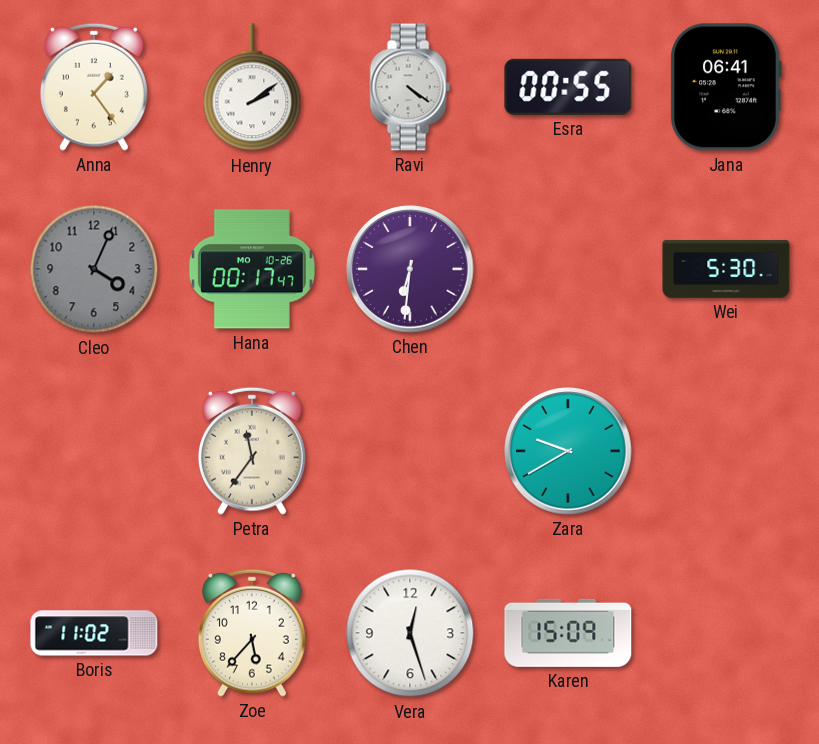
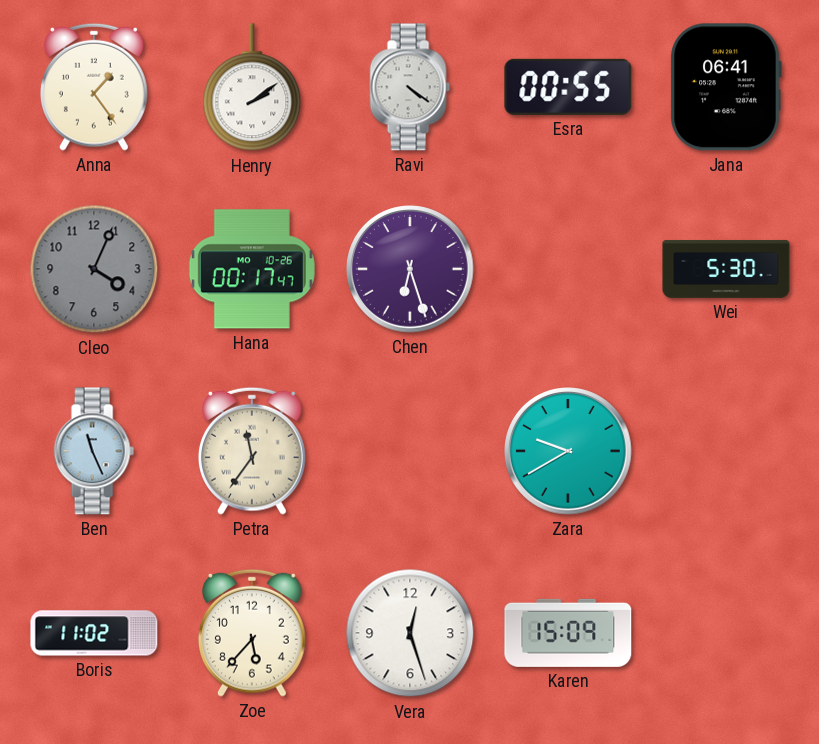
Chen: 6:31 -> 6:27 (410, 269)
Ben: none -> 11:26 (94, 451)
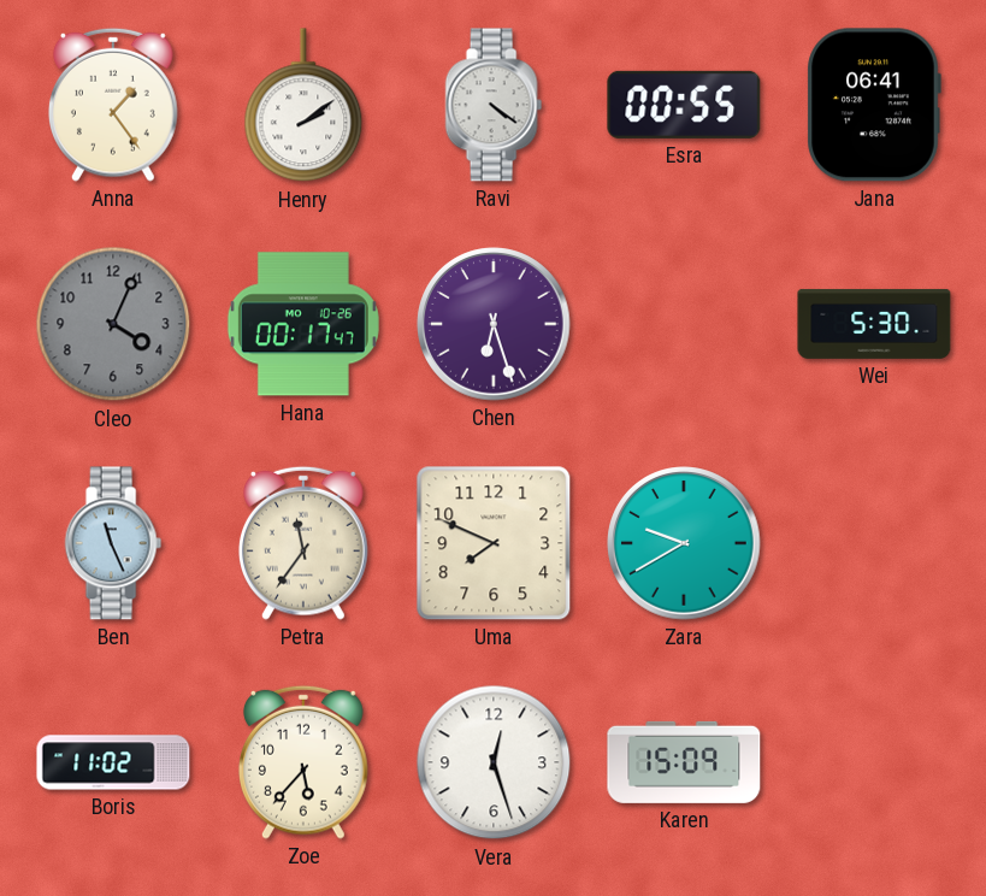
Uma: none -> 7:49 (494, 543)
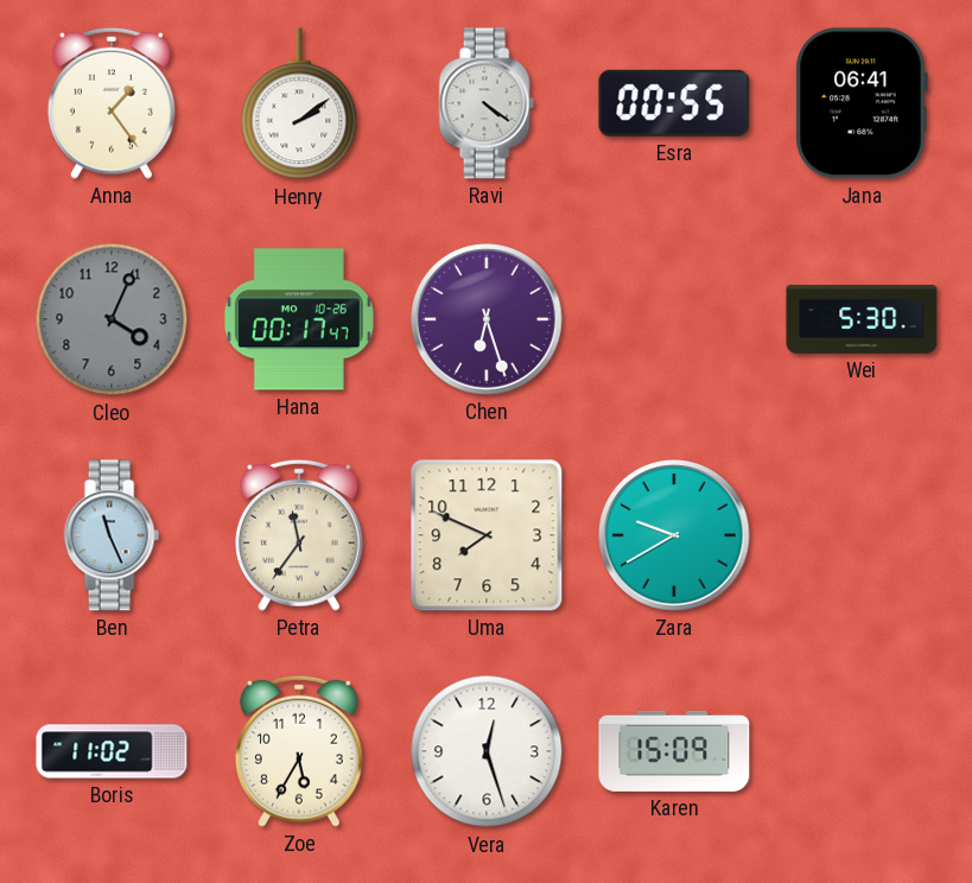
Zoe: 5:37 -> 5:35 (299, 751)
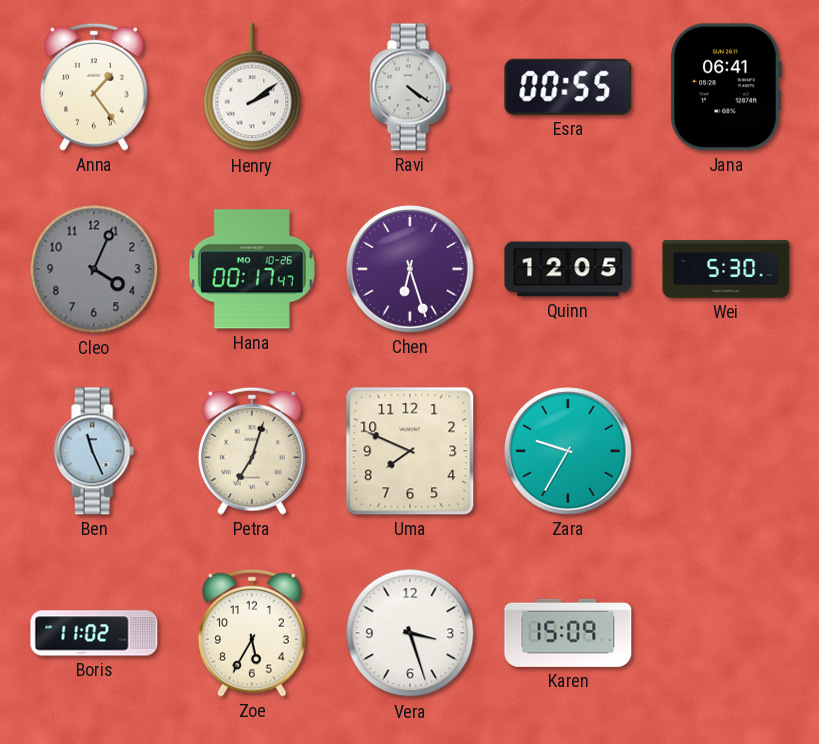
Quinn: none -> 12:05 (568, 269)
Petra: 11:36 -> 7:03 (252, 451)
Zara: 9:40 -> 9:35 (568, 451)
Vera: 12:27 -> 3:27 (410, 633)
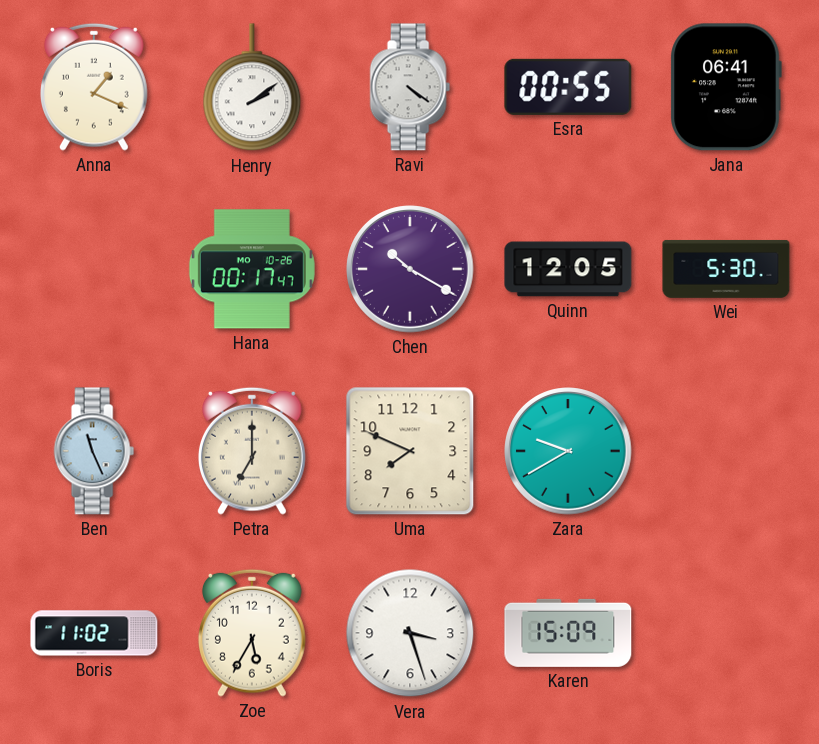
Anna: 1:24 -> 1:19 (94, 87)
Cleo: 4:04 -> none (94, 269)
Chen: 6:27 -> 10:20 (410, 269)
Petra: 7:03 -> 7:00 (252, 451)
Zara: 9:35 -> 9:40 (568, 451)
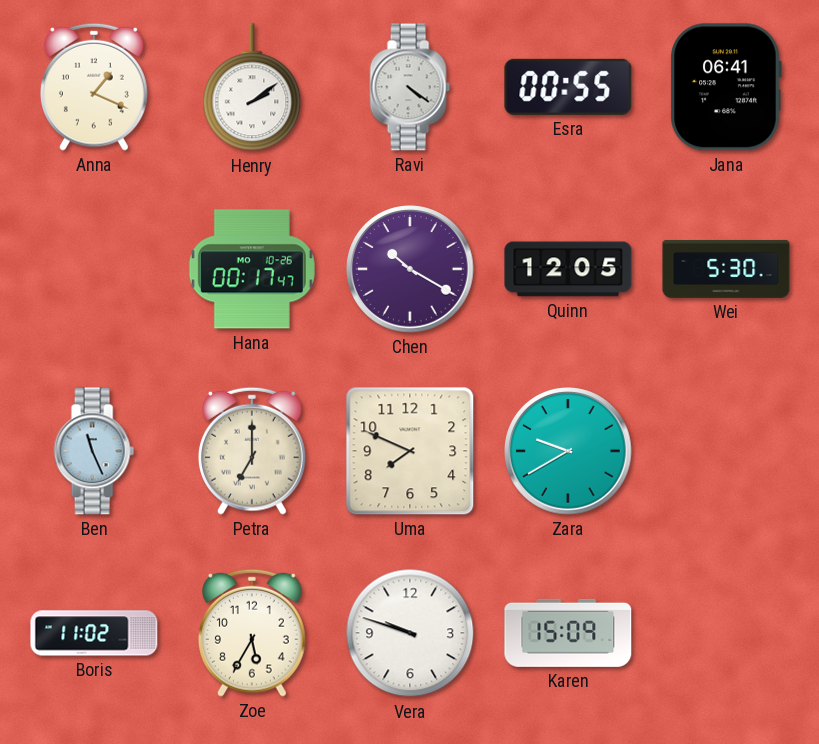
Vera: 3:27 -> 9:48 (410, 633)
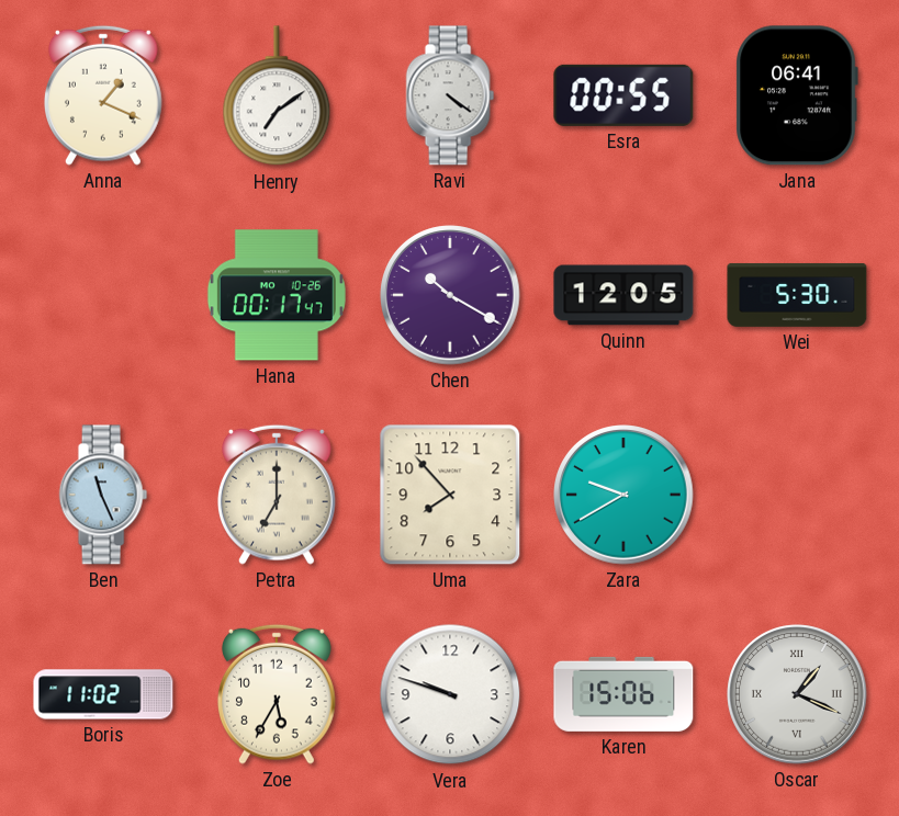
Henry: 2:09 -> 7:09 (277, 97)
Uma: 7:49 -> 7:53 (450, 495)
Karen: 15:09 -> 15:06 (623, 694)
Oscar: none -> 1:19 (797, 694)
